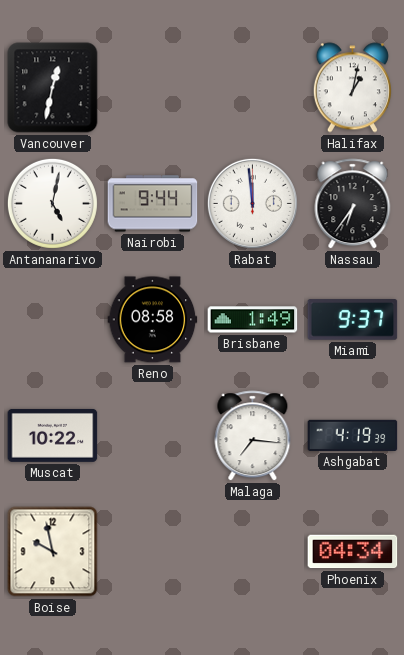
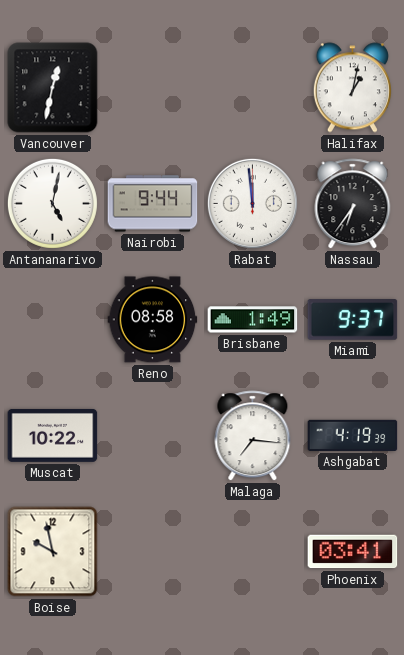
Phoenix: 04:34 -> 03:41 (353, 552)
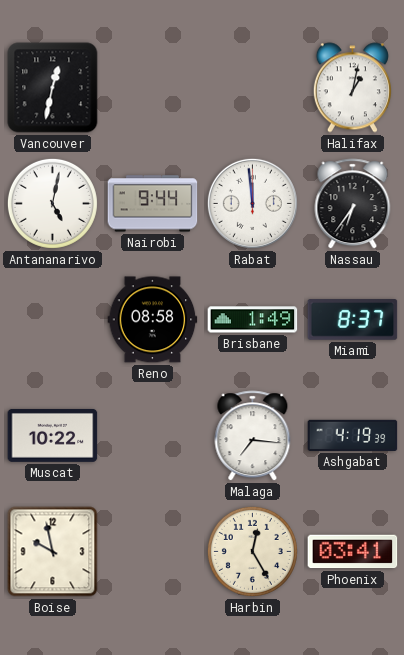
Miami: 9:37 -> 8:37 (353, 320)
Harbin: none -> 12:25 (252, 551)
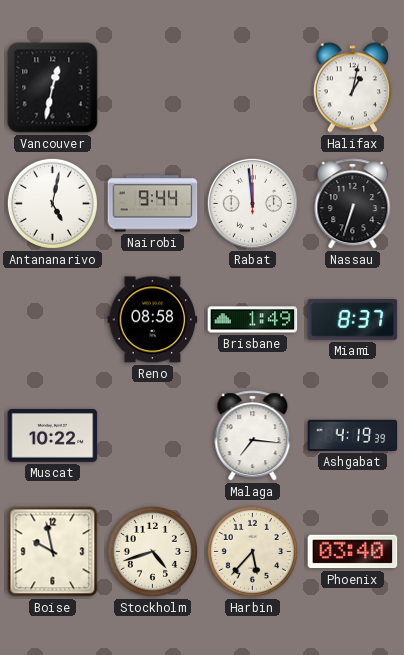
Nassau: 6:36 -> 6:33 (353, 204)
Stockholm: none -> 4:42 (152, 551)
Harbin: 12:25 -> 5:37 (252, 551)
Phoenix: 03:41 -> 03:40 (353, 552)
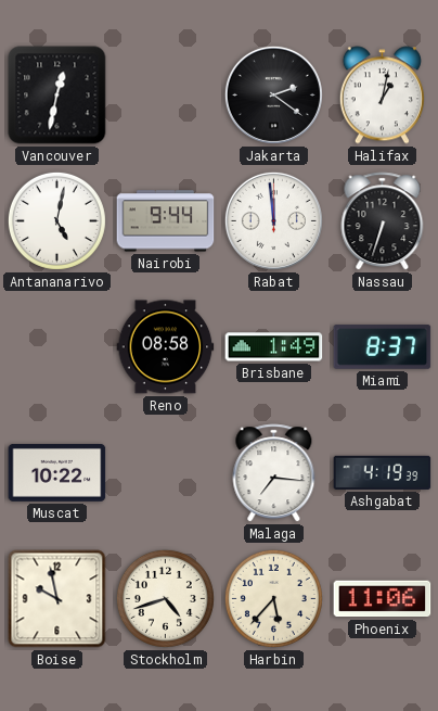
Jakarta: none -> 2:21 (273, 94)
Phoenix: 03:40 -> 11:06 (383, 599)
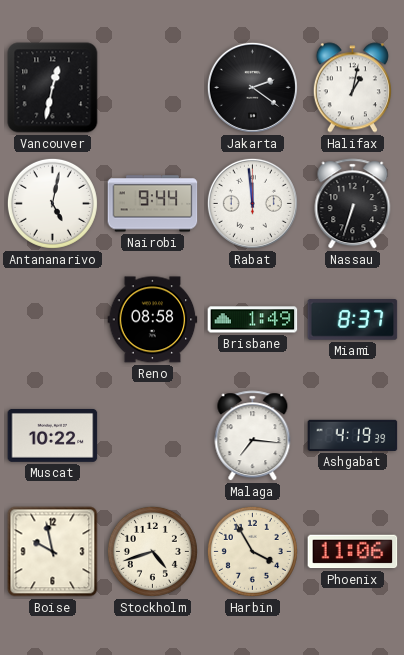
Harbin: 5:37 -> 3:55 (252, 551)
